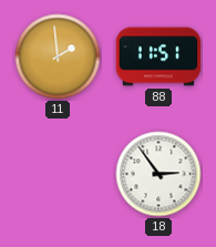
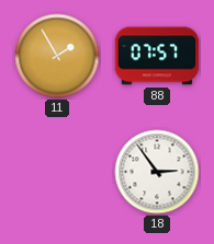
11: 1:59 -> 1:55 (57, 56)
88: 11:51 -> 07:57 (157, 56)
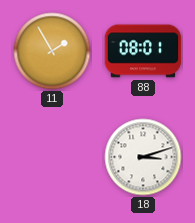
88: 07:57 -> 08:01 (143, 51)
18: 2:54 -> 3:12 (143, 157)
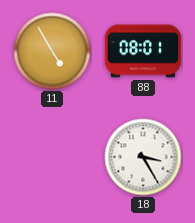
11: 1:55 -> 4:55 (52, 51)
18: 3:12 -> 3:25 (143, 157)
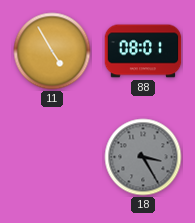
18 dial: white -> grey (143, 157)
